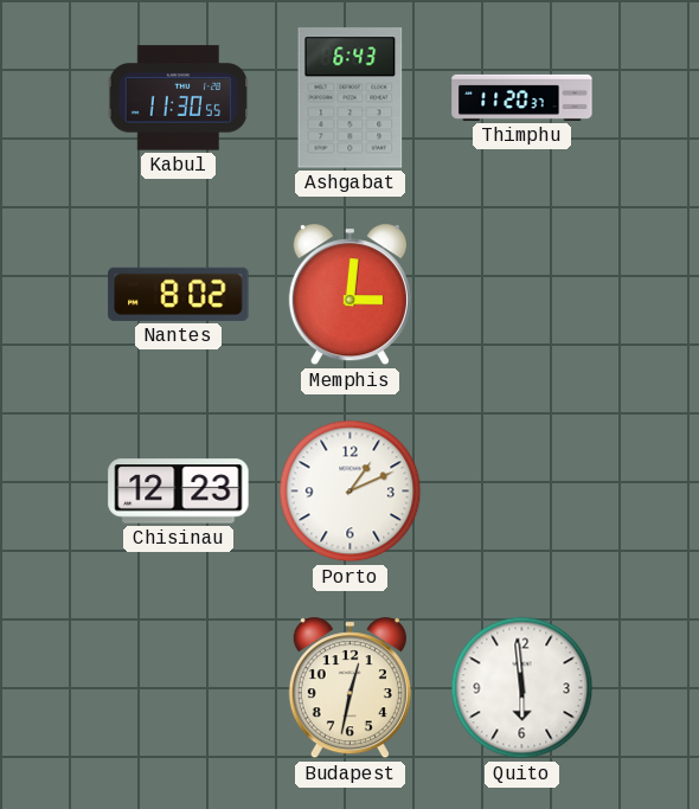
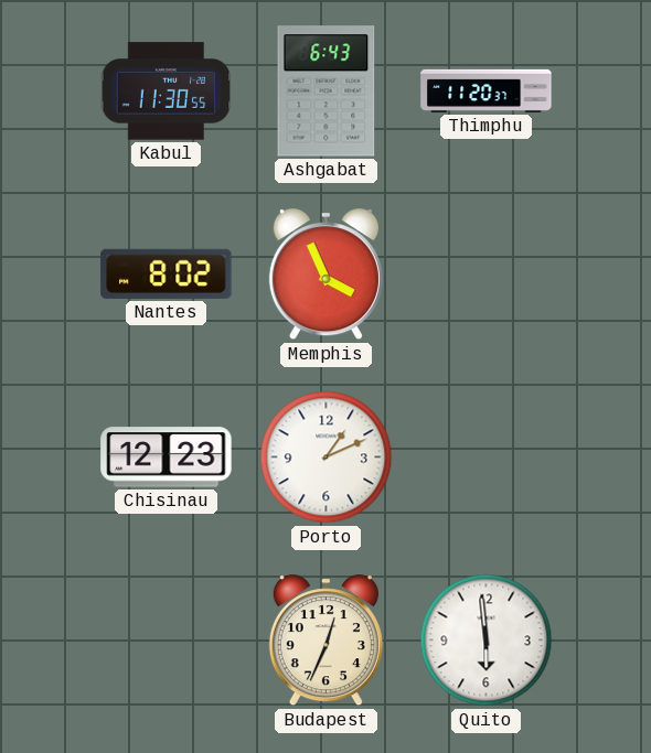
Memphis: 3:01 -> 3:56 (325, 275)
Budapest: 12:32 -> 12:34 (325, 641)
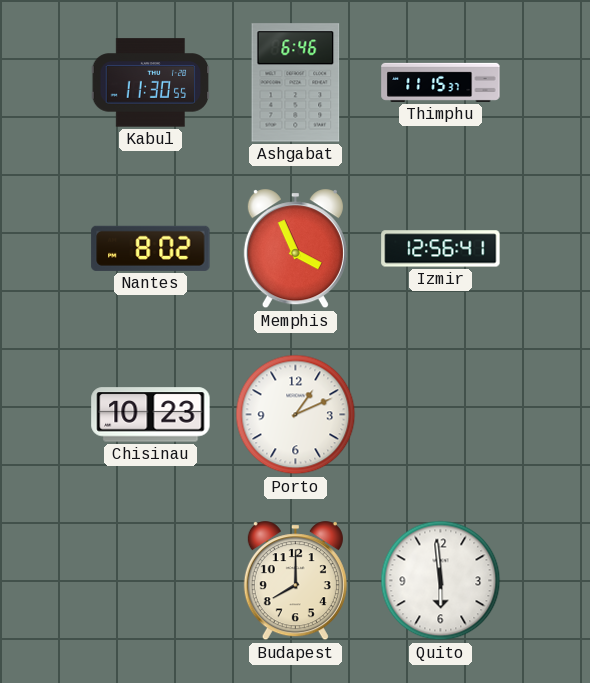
Ashgabat: 6:43 -> 6:46 (296, 83)
Thimphu: 11:20 -> 11:15 (441, 82)
Izmir: none -> 12:56 (441, 249)
Chisinau: 12:23 -> 10:23 (151, 415)
Budapest: 12:34 -> 8:00 (295, 581)
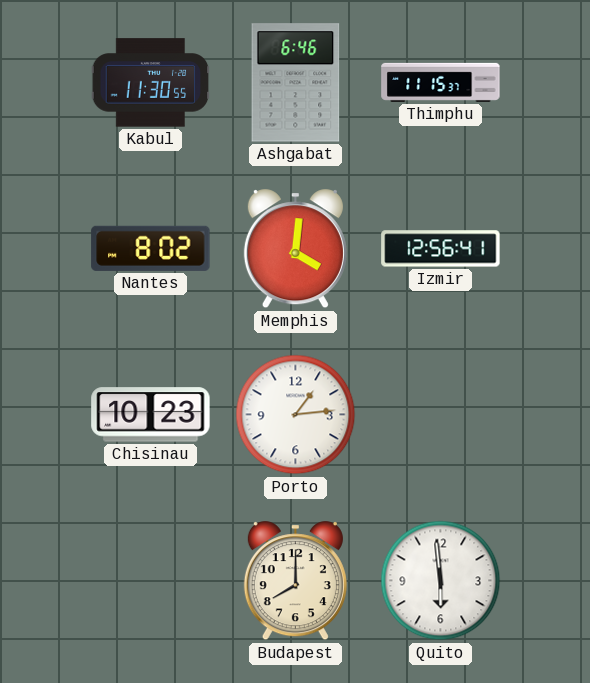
Memphis: 3:56 -> 4:01 (295, 249)
Porto: 1:11 -> 1:14 (296, 415)
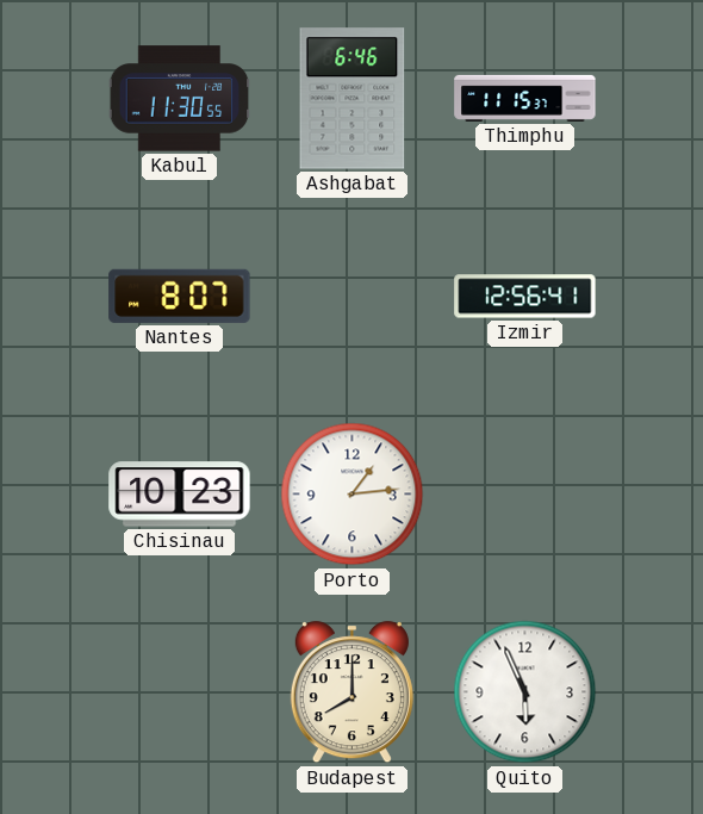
Nantes: 8:02 -> 8:07 (180, 296)
Memphis: 4:01 -> none (295, 249)
Quito: 5:59 -> 5:56 (525, 692)
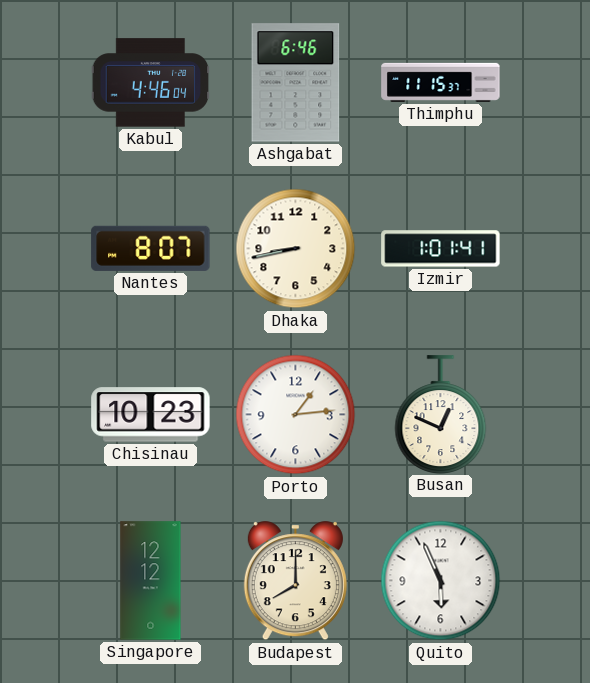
Kabul: 11:30 -> 4:46 (151, 83)
Dhaka: none -> 8:43 (296, 249)
Izmir: 12:56 -> 1:01 (441, 249)
Busan: none -> 12:49 (441, 414)
Singapore: none -> 12:12 (151, 581)
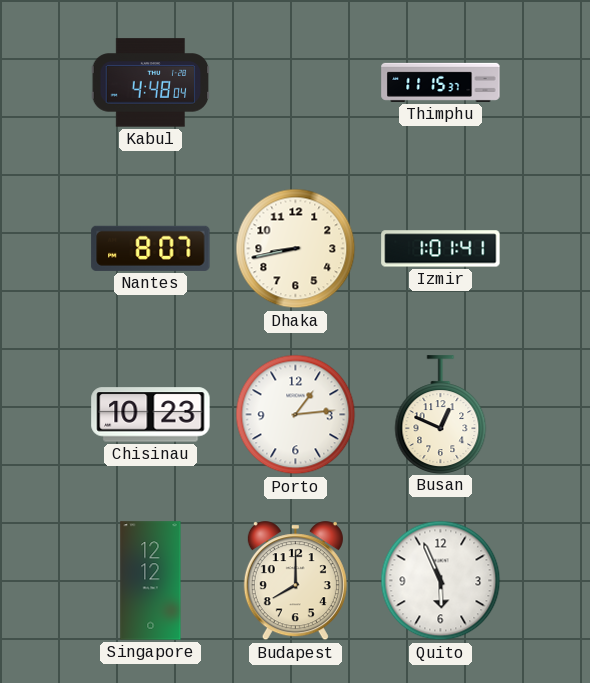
Kabul: 4:46 -> 4:48 (151, 83)
Ashgabat: 6:46 -> none (296, 83)
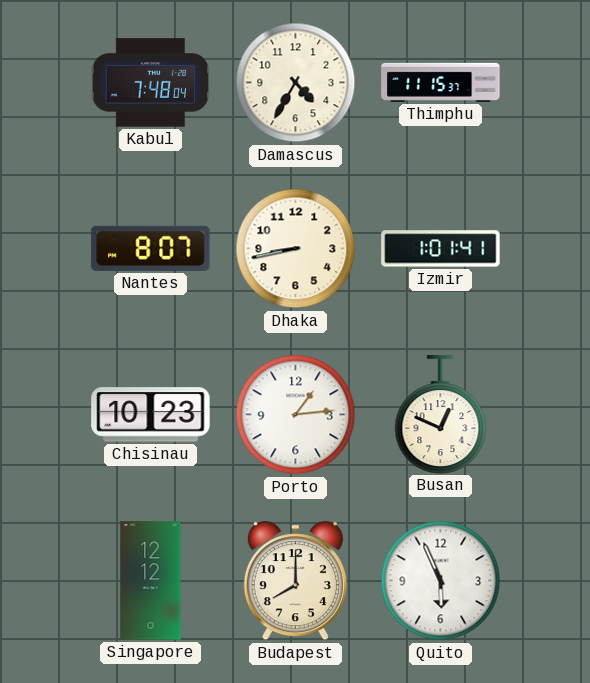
Kabul: 4:48 -> 7:48 (151, 83)
Damascus: none -> 4:35 (296, 83)
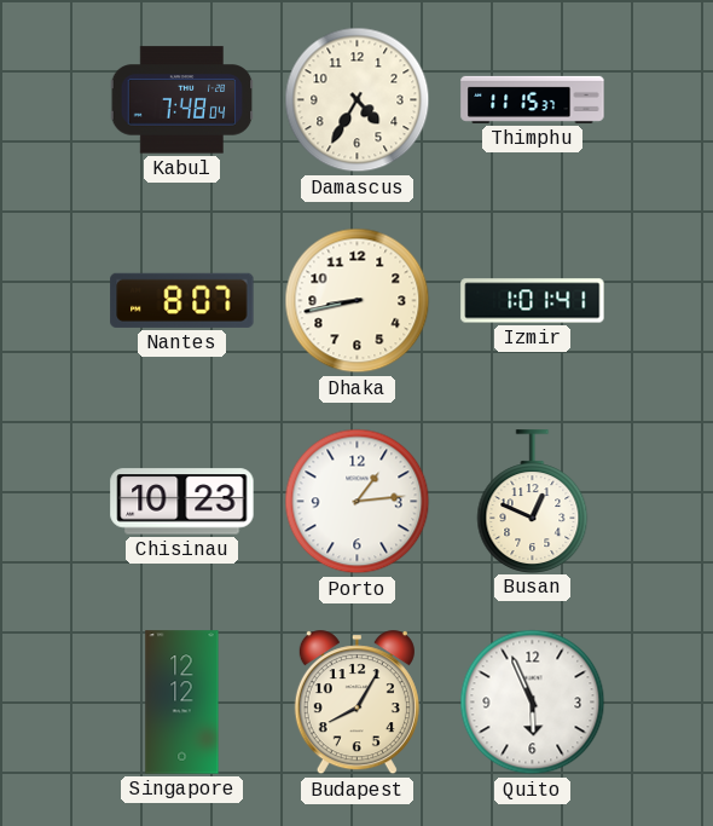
Budapest: 8:00 -> 8:05 (356, 703)
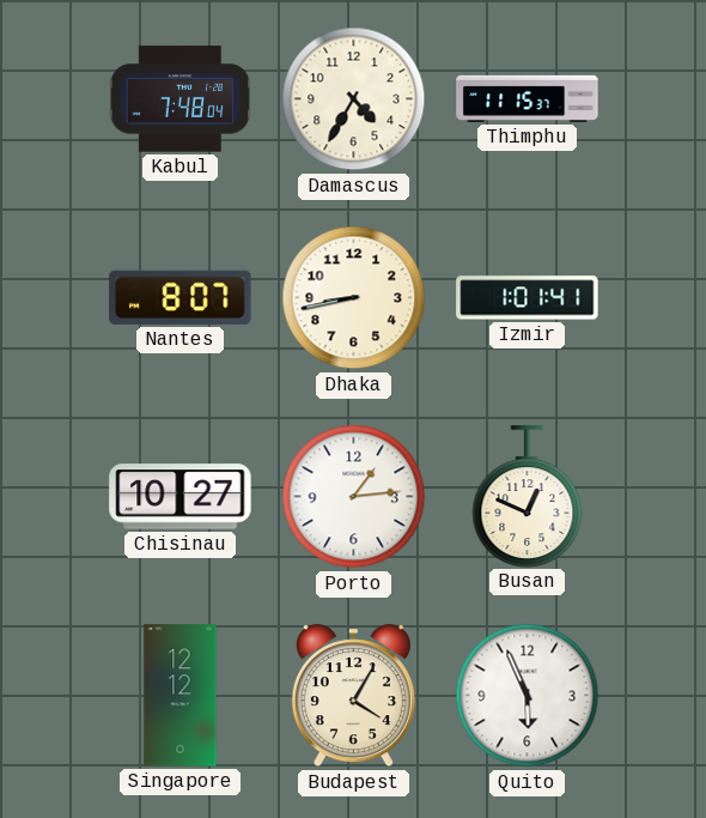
Chisinau: 10:23 -> 10:27 (181, 497)
Budapest: 8:05 -> 4:05 (353, 696)
